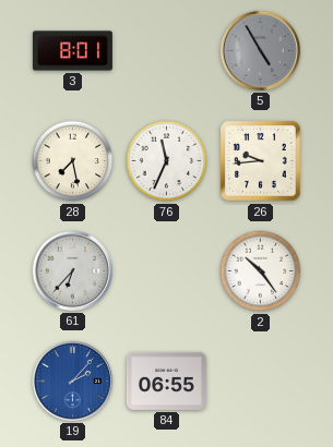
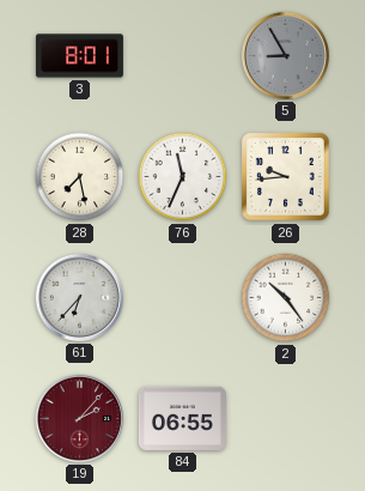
5: 4:55 -> 8:55 (285, 55)
19 dial: blue -> burgundy (79, 418)
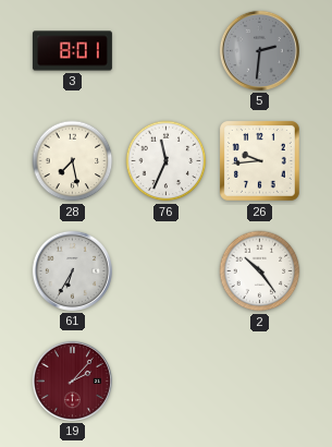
5: 8:55 -> 2:31 (259, 50)
61: 6:37 -> 6:35 (72, 270)
84: 06:55 -> none (182, 418)
